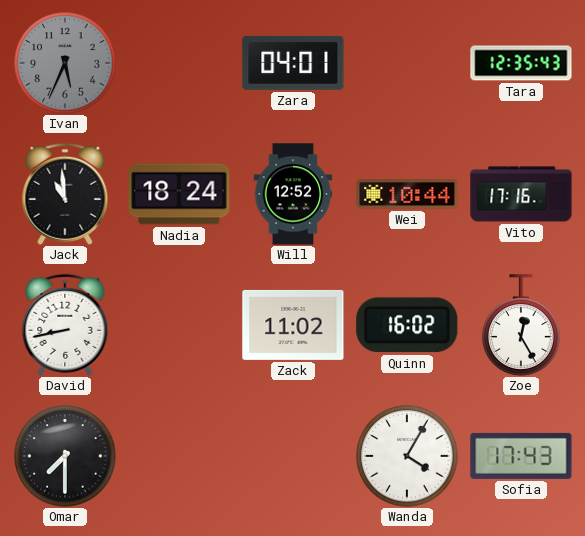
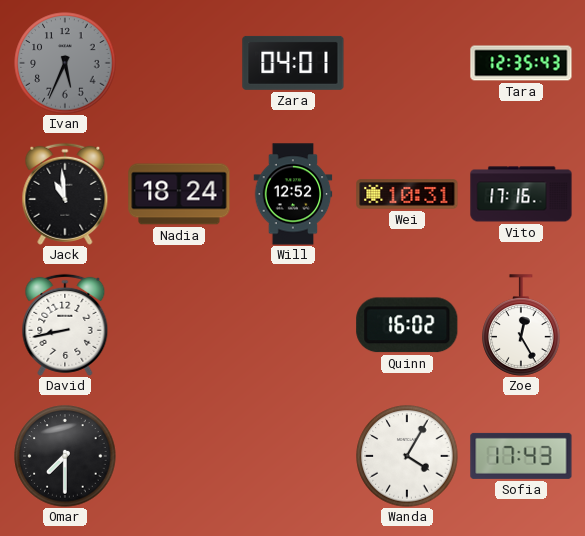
Wei: 10:44 -> 10:31 (407, 194)
Zack: 11:02 -> none (293, 325)
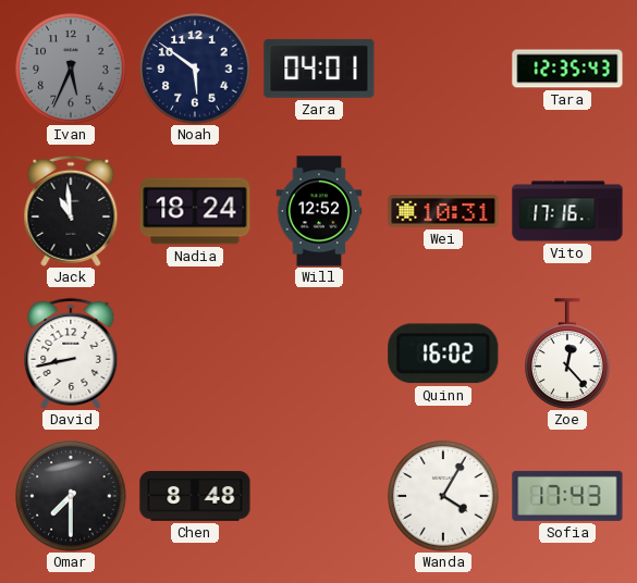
Noah: none -> 5:51 (195, 69)
Zoe: 12:25 -> 12:23 (567, 353)
Chen: none -> 8:48 (195, 496)
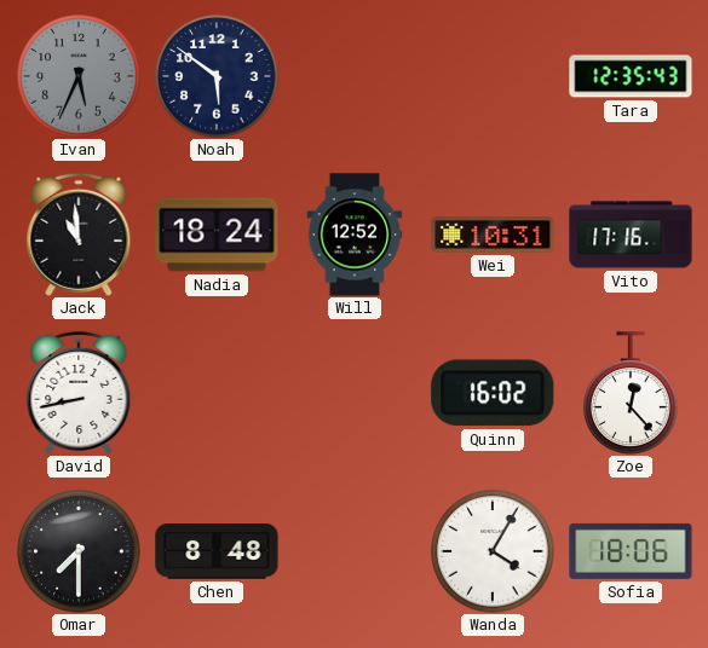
Zara: 04:01 -> none (319, 69)
Sofia: 17:43 -> 18:06 (631, 551)
